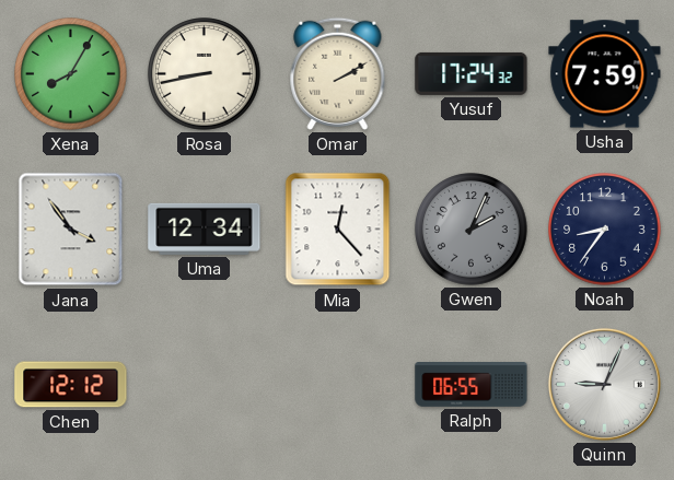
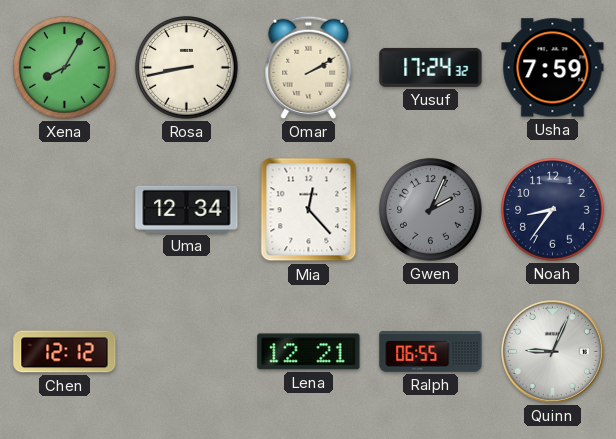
Jana: 3:54 -> none (71, 230)
Lena: none -> 12:21 (309, 352)
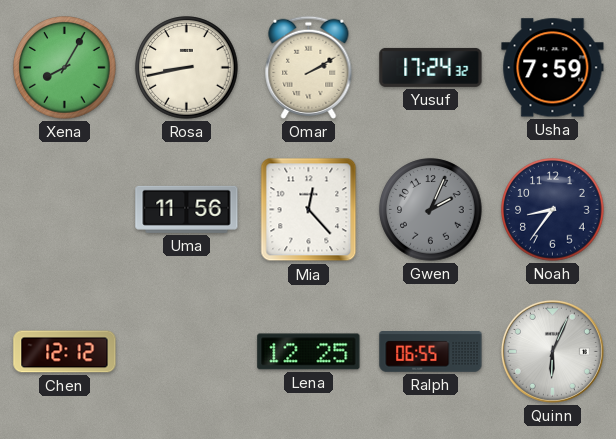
Uma: 12:34 -> 11:56 (187, 209)
Lena: 12:21 -> 12:25 (309, 352)
Quinn: 9:04 -> 6:04 (552, 351)
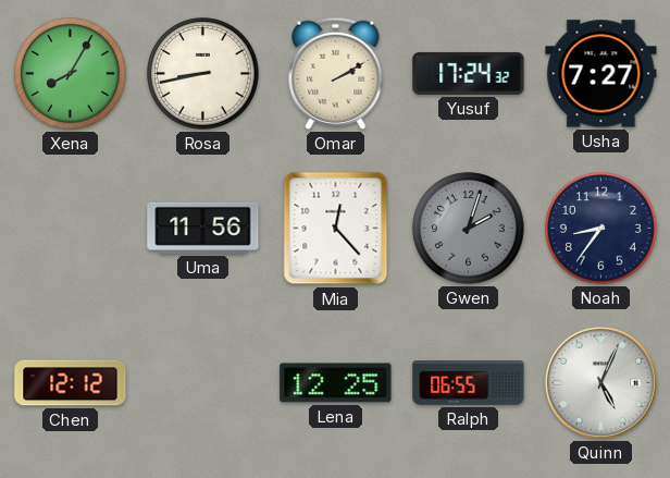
Usha: 7:59 -> 7:27 (601, 74)
Gwen: 2:04 -> 2:03 (469, 229)
Quinn: 6:04 -> 5:04 (600, 382)
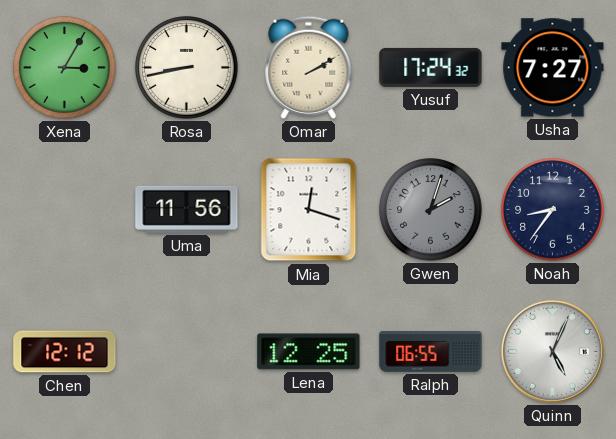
Xena: 8:05 -> 3:05 (65, 68)
Mia: 12:23 -> 12:18 (309, 210)
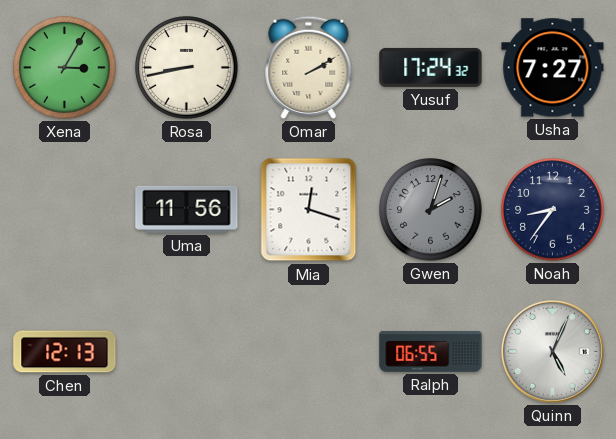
Chen: 12:12 -> 12:13 (65, 352)
Lena: 12:25 -> none (309, 352)
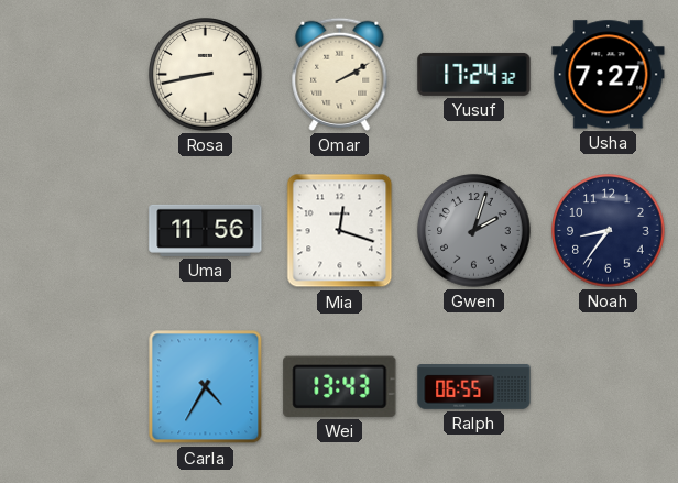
Xena: 3:05 -> none (65, 68)
Chen: 12:13 -> none (65, 352)
Carla: none -> 4:35 (206, 387)
Wei: none -> 13:43 (340, 386)
Quinn: 5:04 -> none (552, 351)
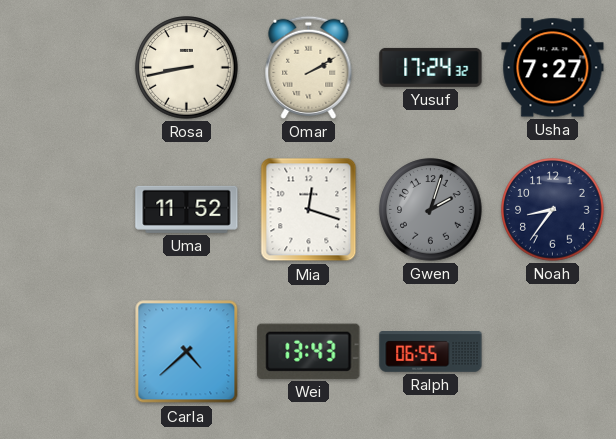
Uma: 11:56 -> 11:52 (187, 209)
Carla: 4:35 -> 4:38 (187, 352)
